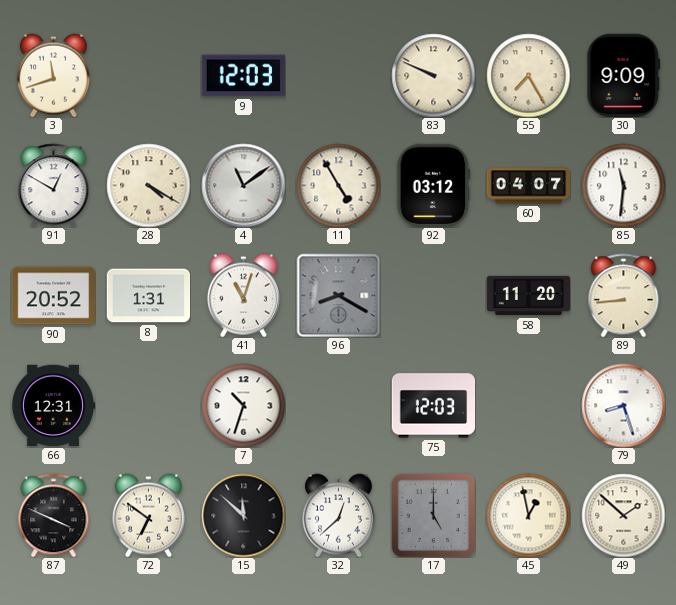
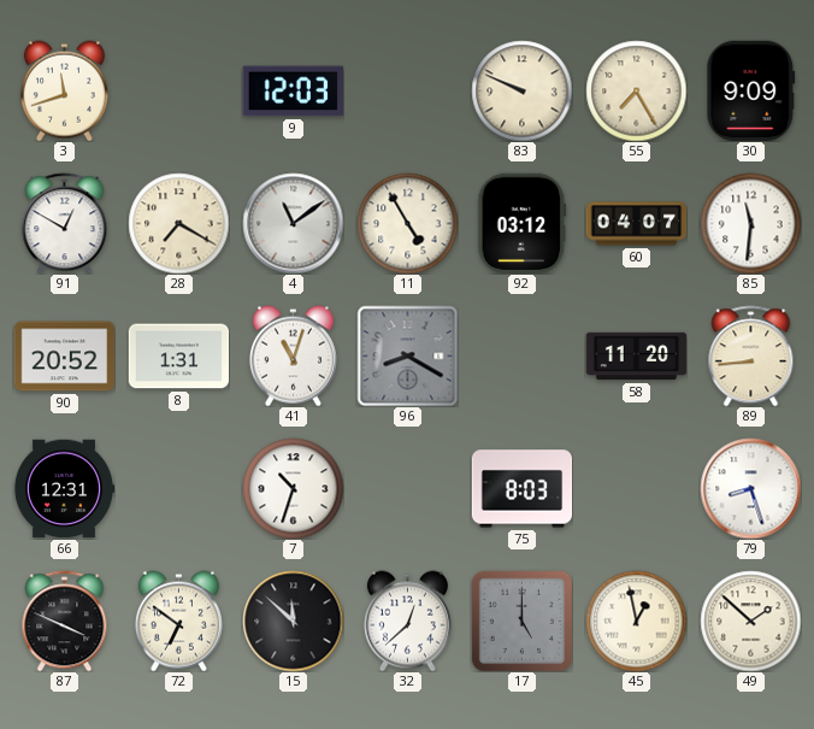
28: 4:20 -> 7:20 (178, 223)
75: 12:03 -> 8:03 (521, 489)
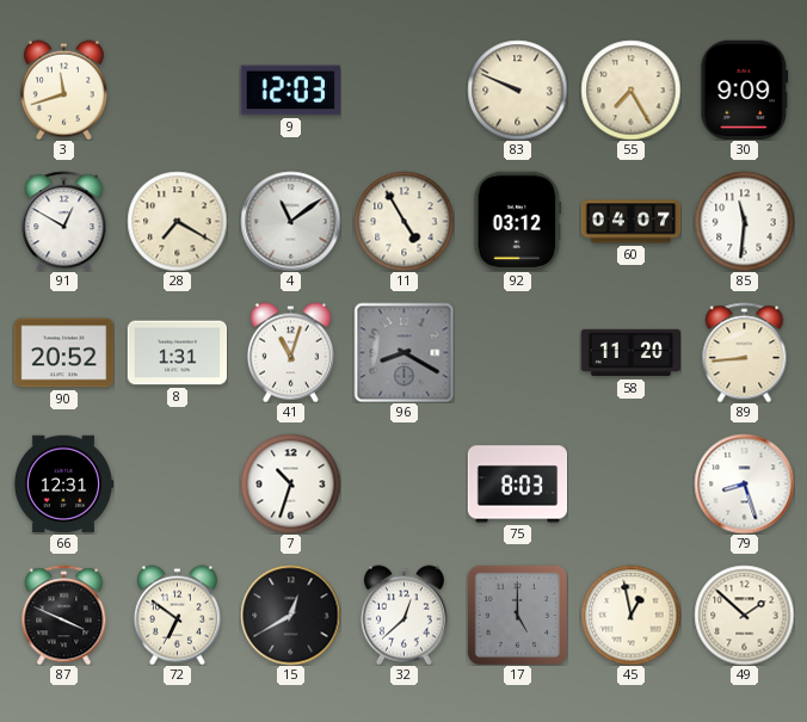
15: 11:52 -> 12:40 (290, 615)
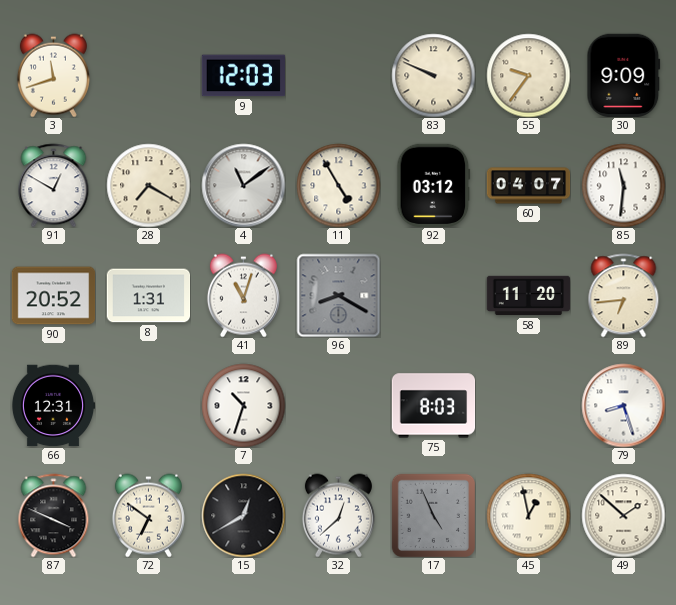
55: 7:25 -> 9:36 (528, 75)
89: 8:44 -> 6:44 (624, 295)
17: 5:00 -> 4:56 (433, 515)
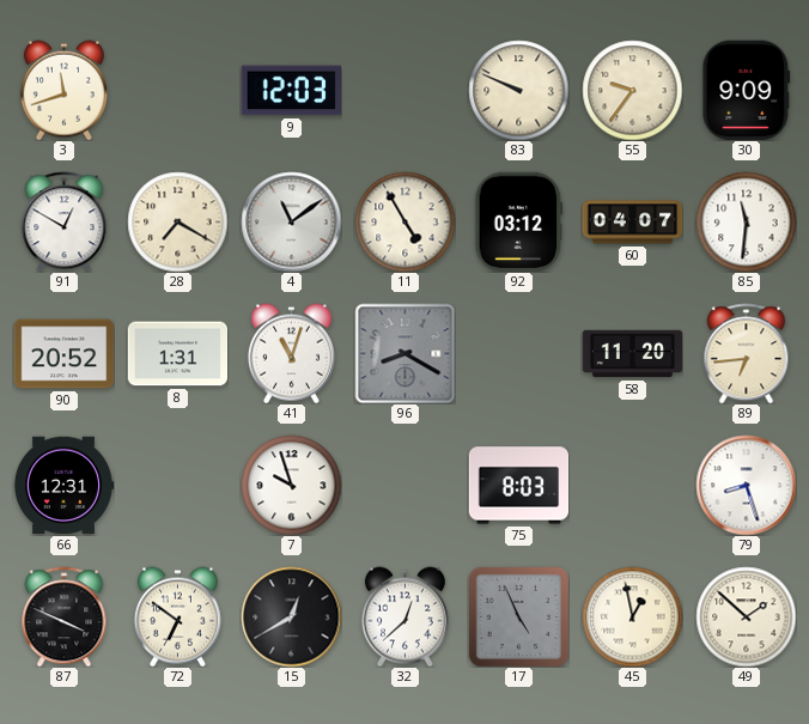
7: 10:33 -> 9:57 (291, 485)
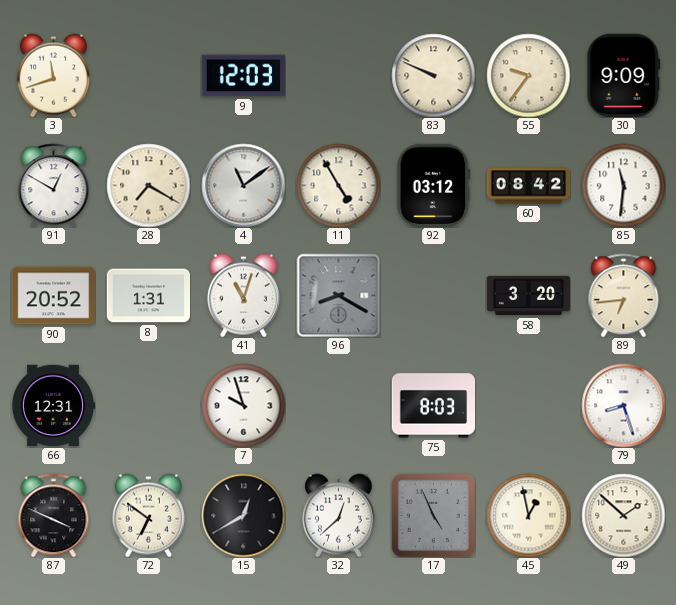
60: 04:07 -> 08:42 (528, 186)
58: 11:20 -> 3:20 (528, 296)
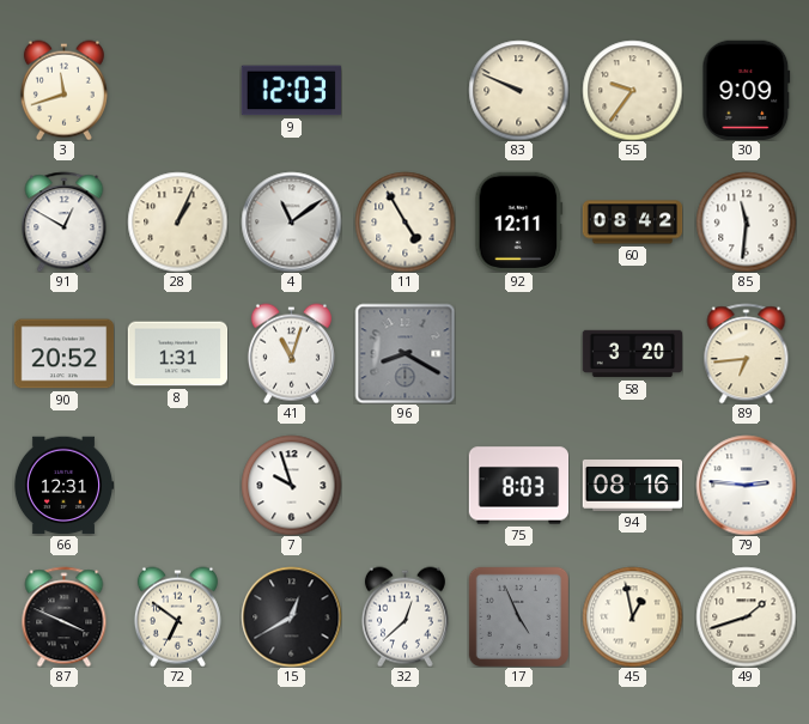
28: 7:20 -> 1:04 (177, 221)
92: 03:12 -> 12:11 (519, 221)
94: none -> 08:16 (632, 486)
79: 8:27 -> 2:46 (746, 485)
49: 1:52 -> 1:42 (746, 616)
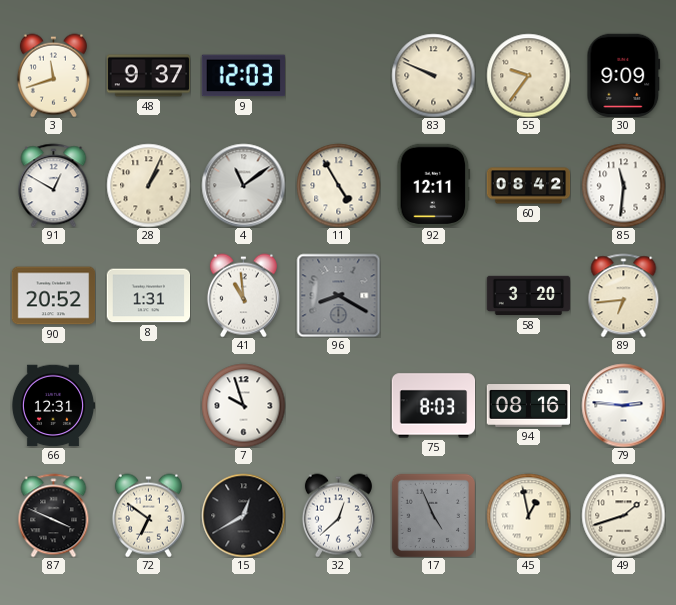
48: none -> 9:37 (148, 76)
41: 11:03 -> 10:59 (243, 295)
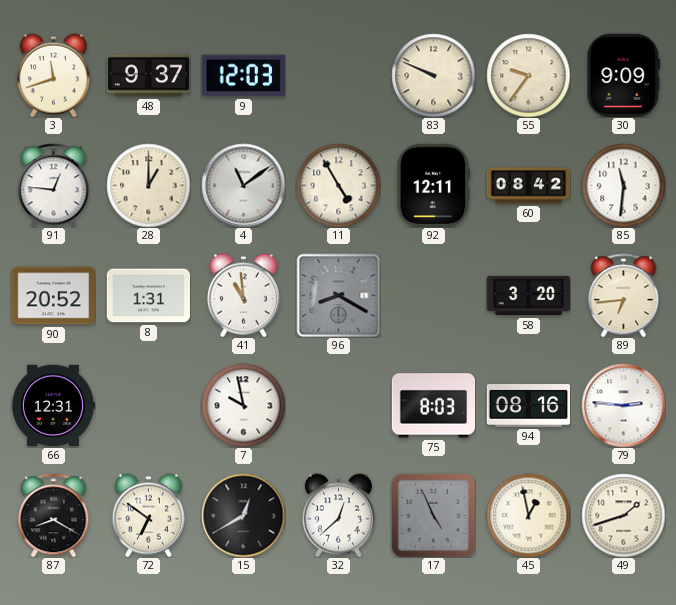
91: 12:50 -> 12:46 (54, 185)
28: 1:04 -> 1:00 (148, 185)
7: 9:57 -> 9:58 (243, 405)
87: 3:49 -> 8:20 (54, 515)
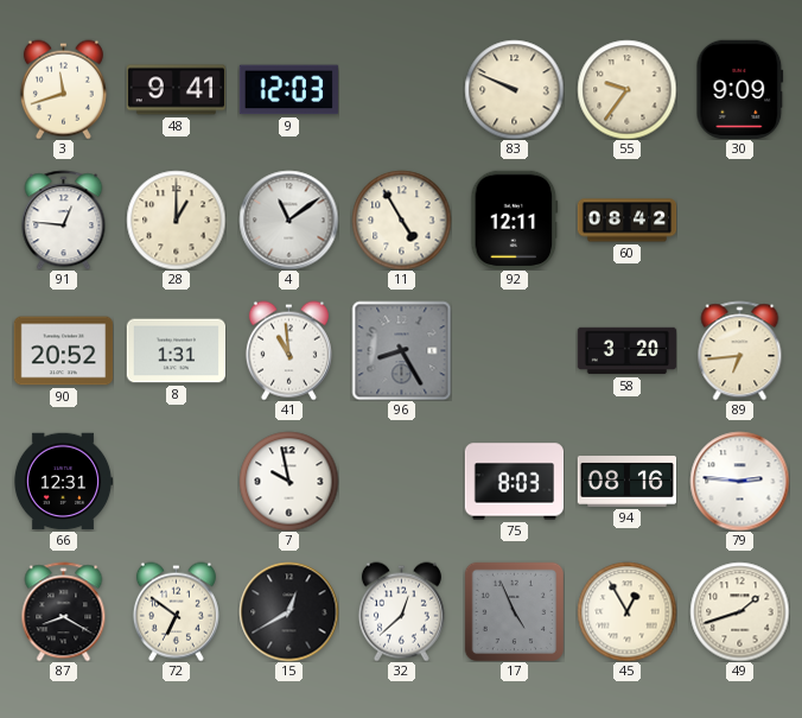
48: 9:37 -> 9:41 (176, 90)
85: 11:31 -> none (623, 185)
96: 8:20 -> 8:25 (401, 350)
45: 12:58 -> 12:55 (626, 611)
